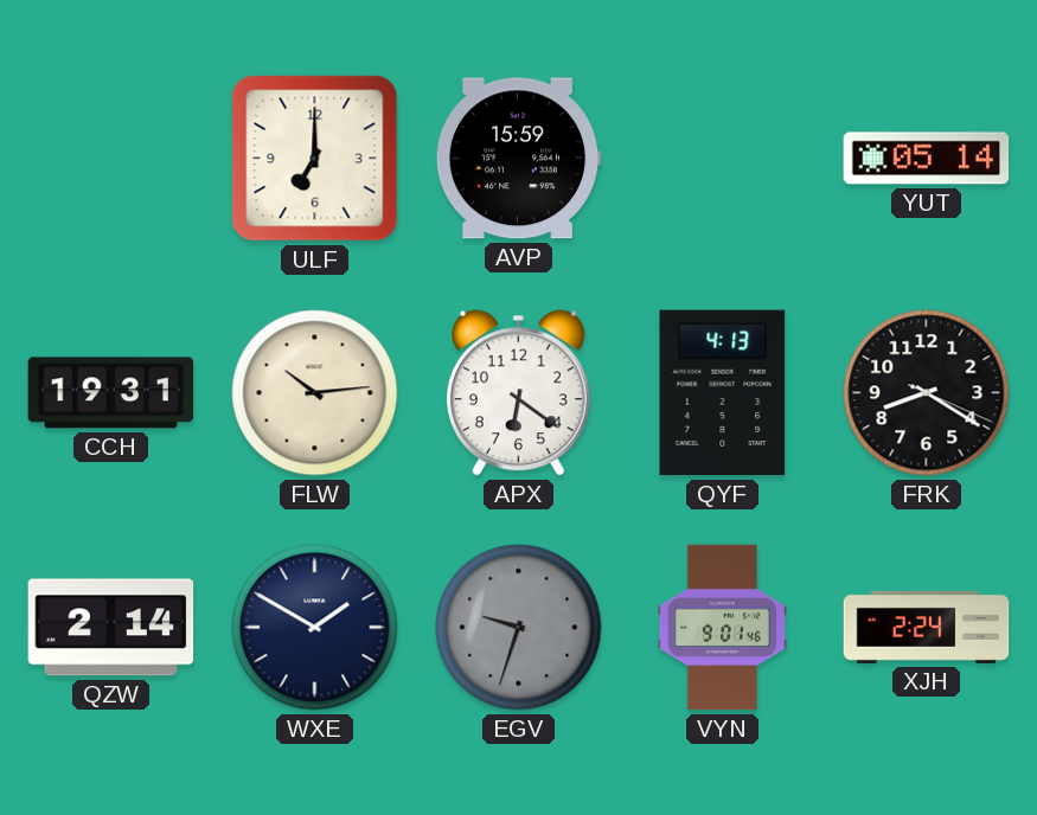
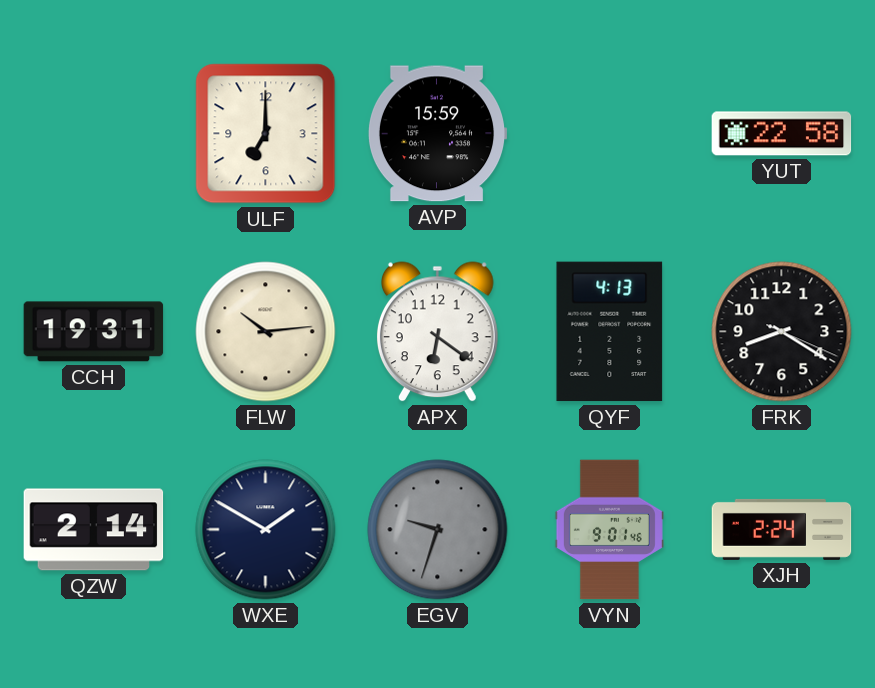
YUT: 05:14 -> 22:58 (782, 134)
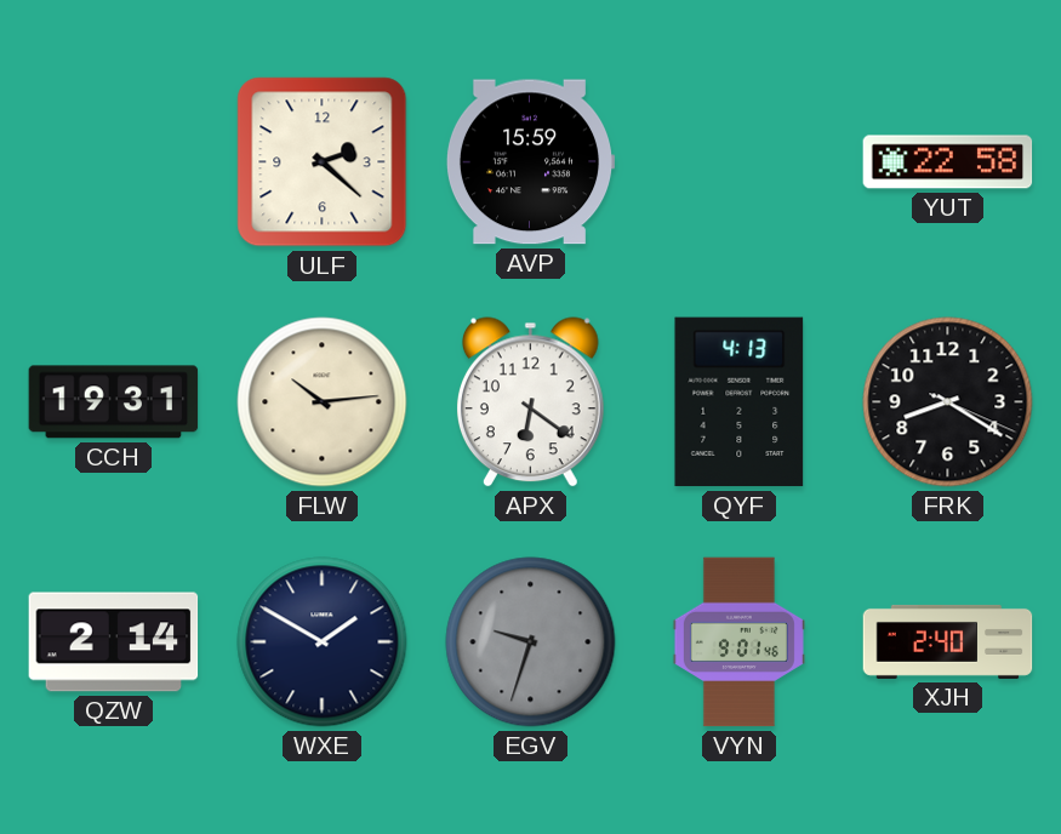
ULF: 7:00 -> 2:22 (323, 162)
XJH: 2:24 -> 2:40 (948, 641)
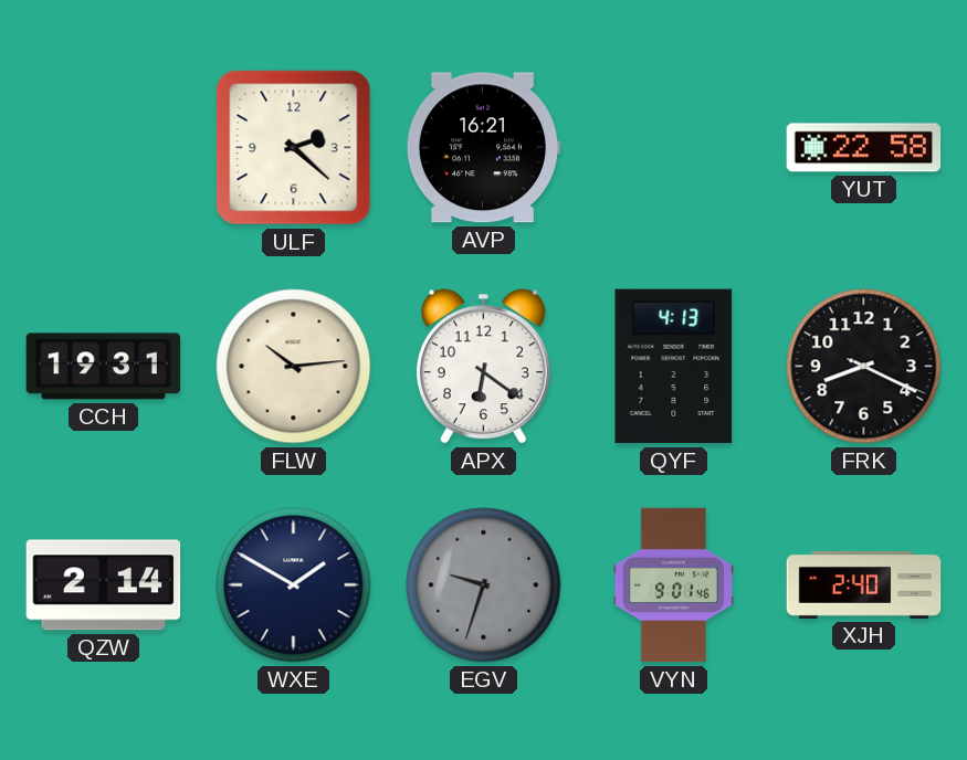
AVP: 15:59 -> 16:21 (483, 148)
FRK: 8:20 -> 8:19 (864, 367)
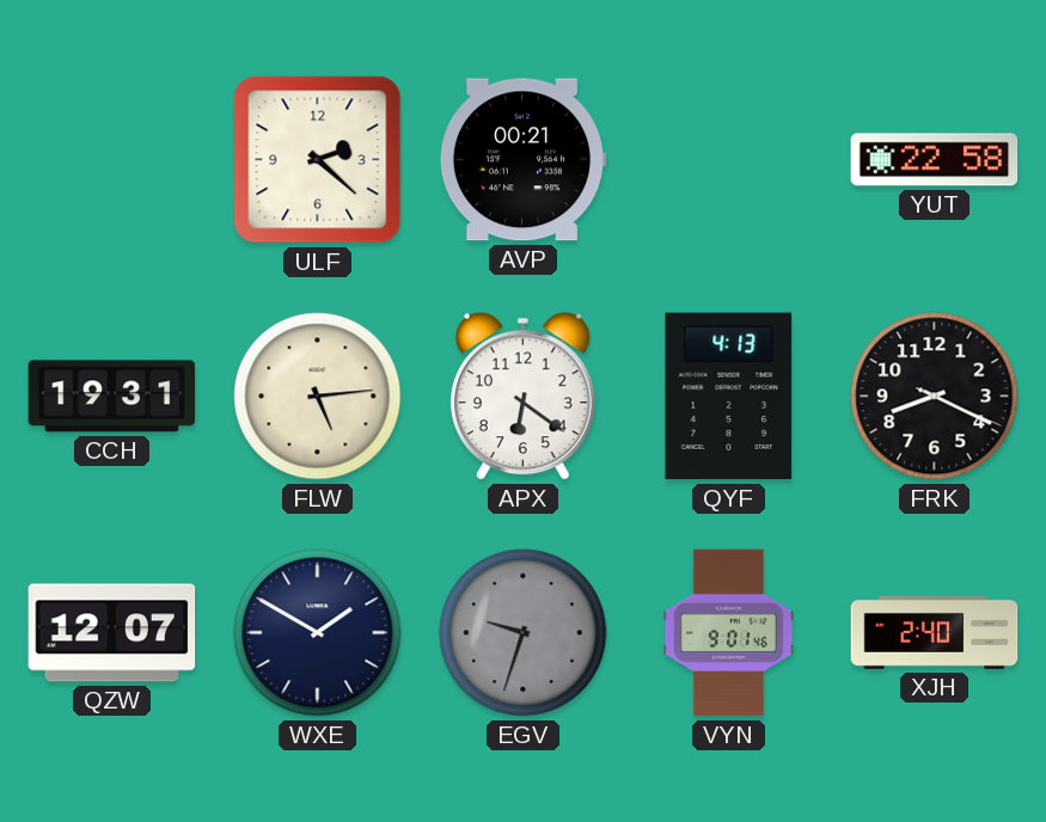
AVP: 16:21 -> 00:21 (522, 160)
FLW: 10:14 -> 5:14 (318, 397)
QZW: 2:14 -> 12:07 (112, 633)
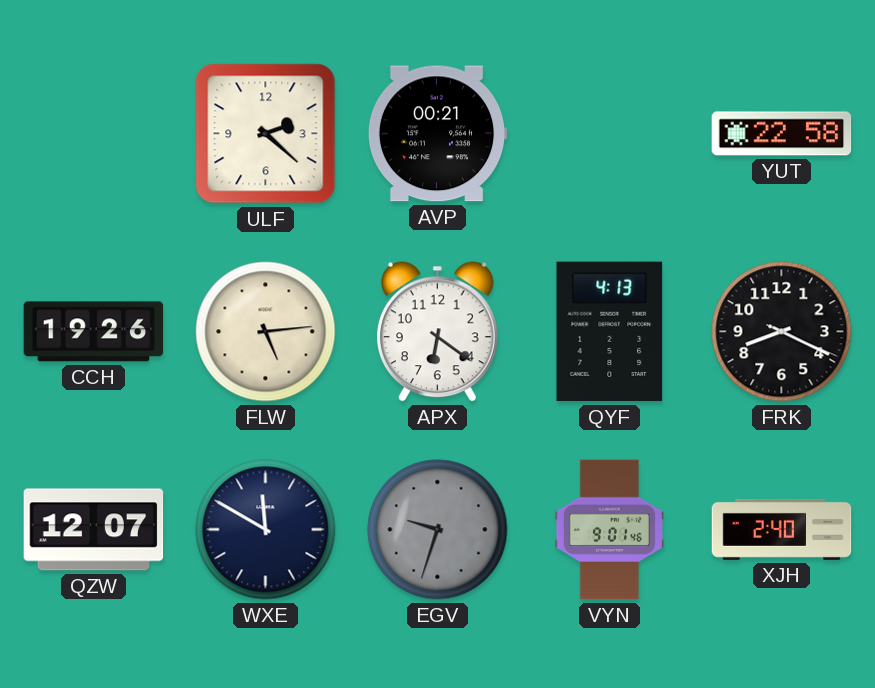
CCH: 19:31 -> 19:26 (94, 332)
WXE: 1:50 -> 11:50 (266, 530)
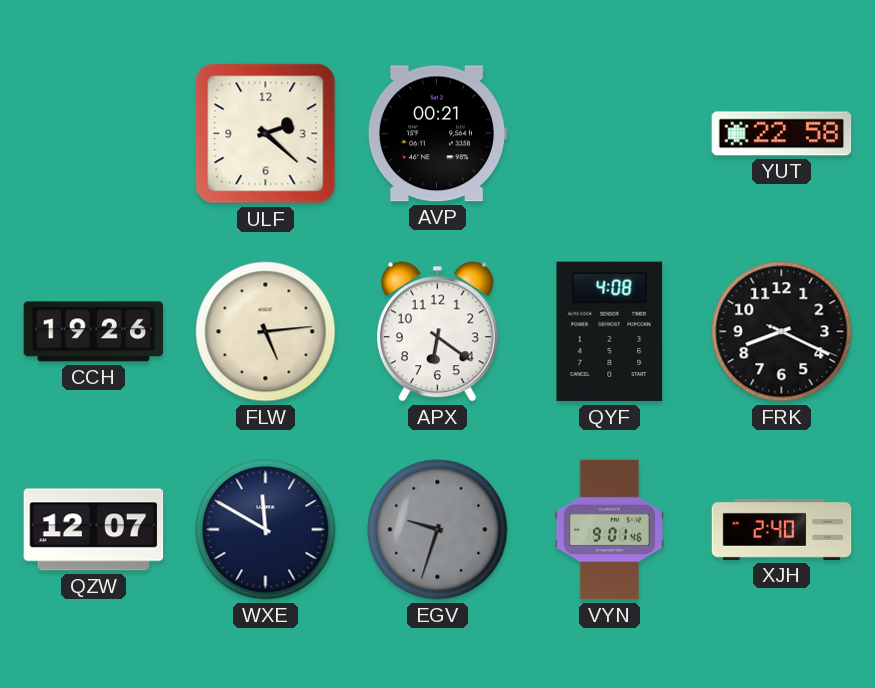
QYF: 4:13 -> 4:08 (610, 332)
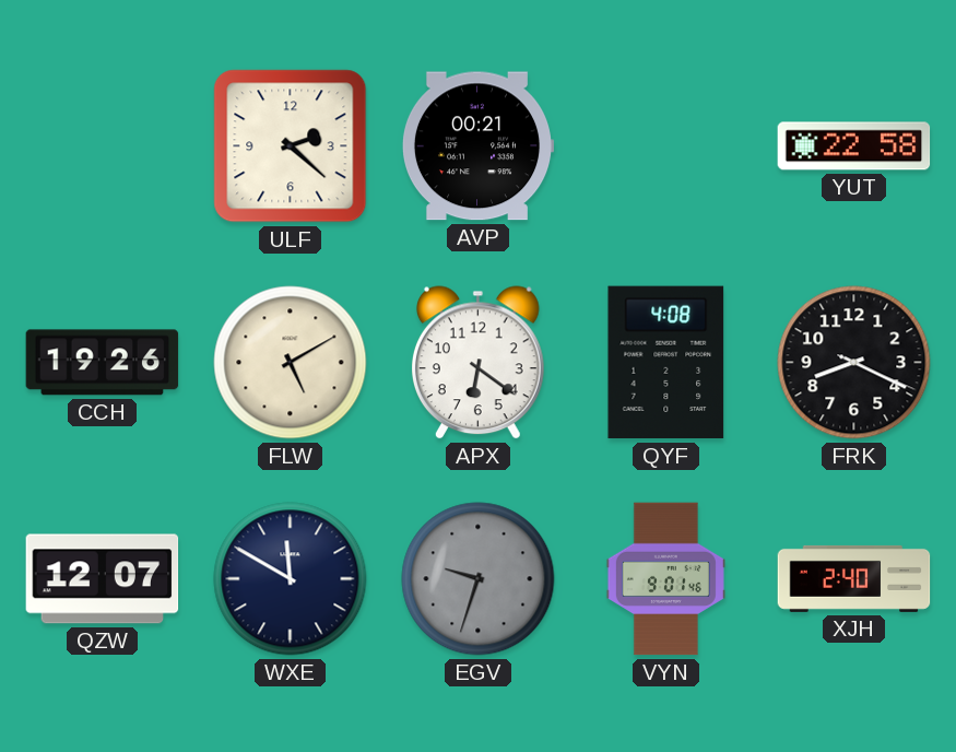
FLW: 5:14 -> 5:10 (291, 363)
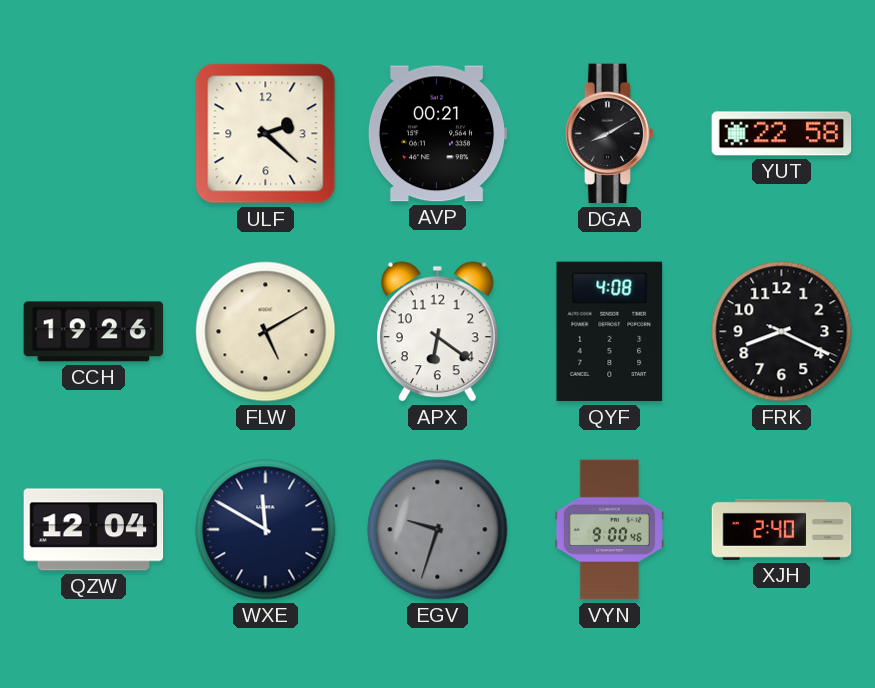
DGA: none -> 8:10 (610, 134)
QZW: 12:07 -> 12:04 (94, 530)
VYN: 9:01 -> 9:00 (609, 530)
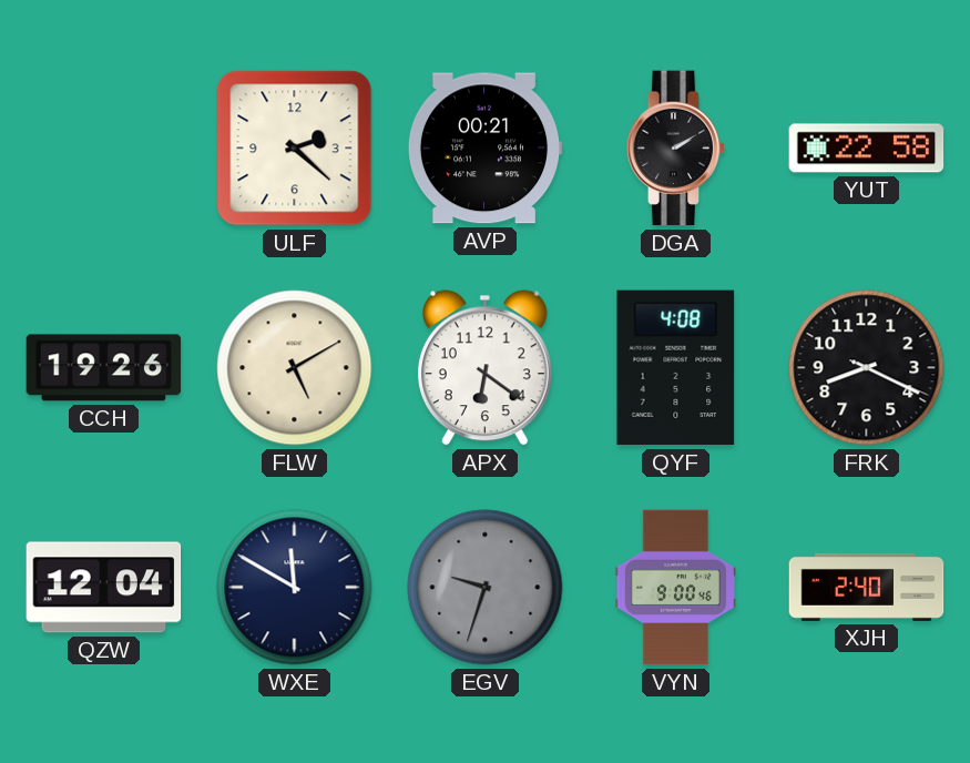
DGA: 8:10 -> 2:10 (676, 149)
